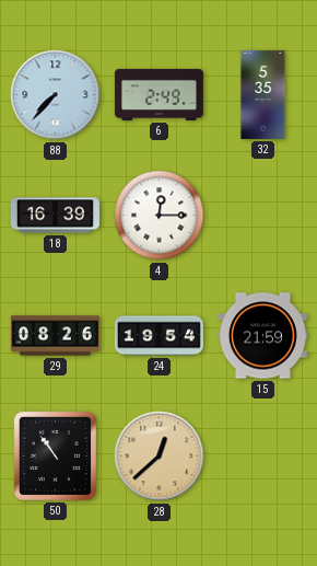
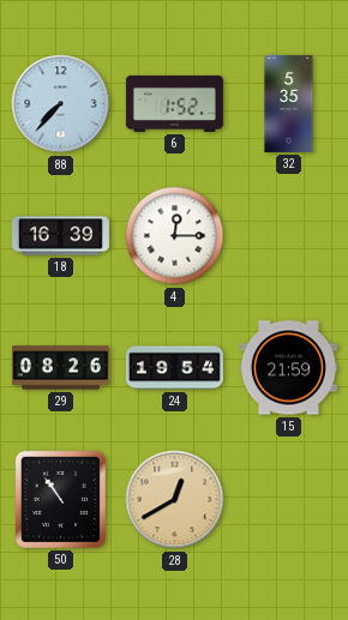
6: 2:49 -> 1:52 (174, 103)
28: 12:38 -> 12:40 (175, 500)
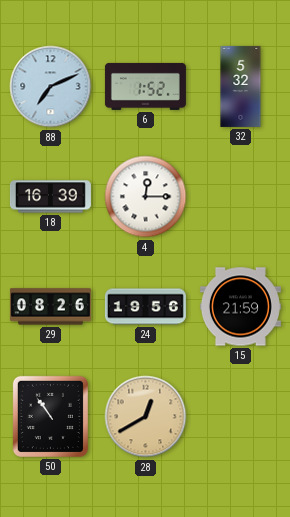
88: 7:37 -> 7:11 (51, 87)
32: 5:35 -> 5:32 (241, 86)
24: 19:54 -> 19:56 (145, 307)
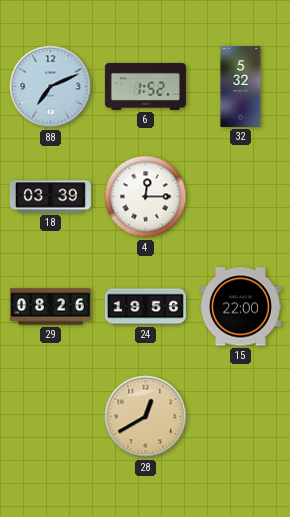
18: 16:39 -> 03:39 (50, 197)
15: 21:59 -> 22:00 (240, 307)
50: 10:54 -> none (50, 416)
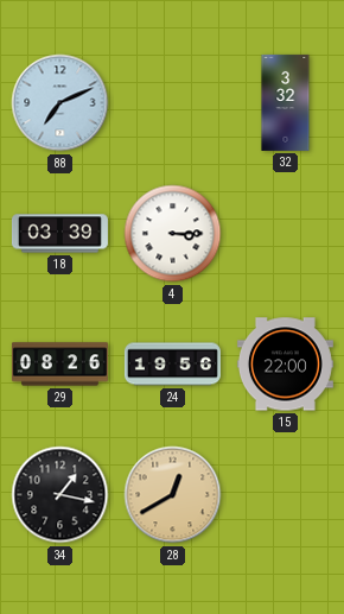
6: 1:52 -> none (145, 86)
32: 5:32 -> 3:32 (286, 102)
4: 12:15 -> 3:15 (173, 234)
34: none -> 1:17 (60, 495)
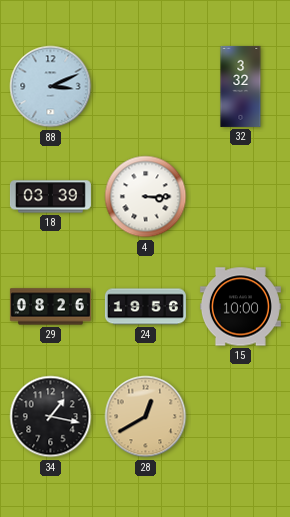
88: 7:11 -> 3:11 (51, 87)
15: 22:00 -> 10:00 (240, 307)
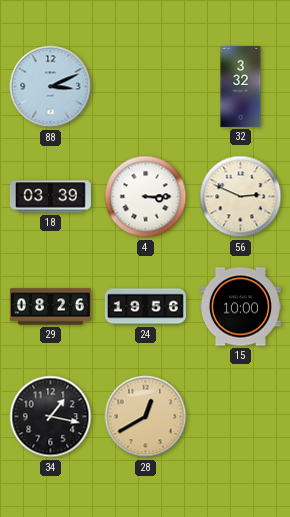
56: none -> 2:49 (241, 197)
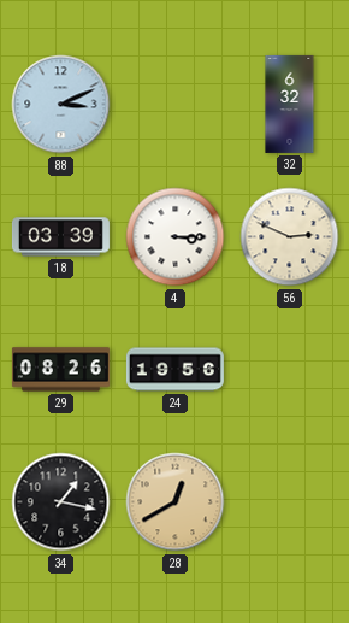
32: 3:32 -> 6:32 (290, 104)
15: 10:00 -> none (240, 307)
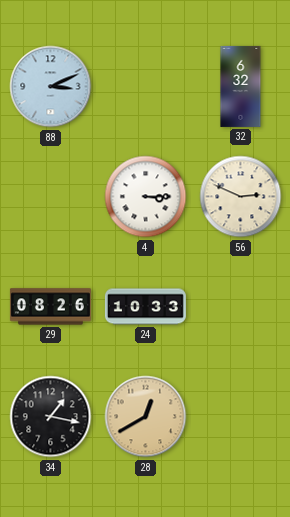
18: 03:39 -> none (60, 237)
24: 19:56 -> 10:33 (145, 307)
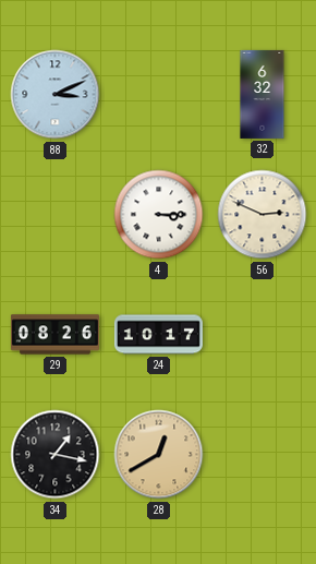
24: 10:33 -> 10:17 (158, 335)
